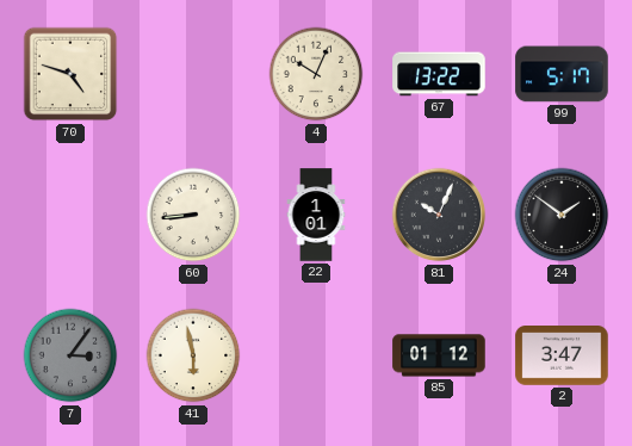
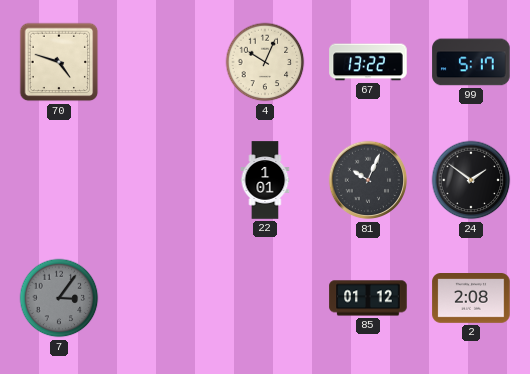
60: 8:44 -> none (193, 215)
41: 5:58 -> none (193, 355)
2: 3:47 -> 2:08 (471, 298)
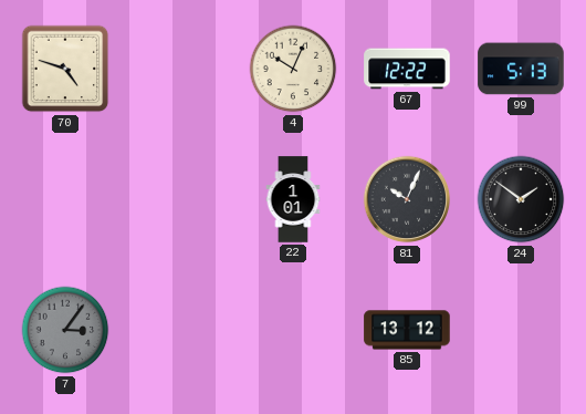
67: 13:22 -> 12:22 (407, 69)
99: 5:17 -> 5:13 (521, 69)
85: 01:12 -> 13:12 (407, 330)
2: 2:08 -> none (471, 298)
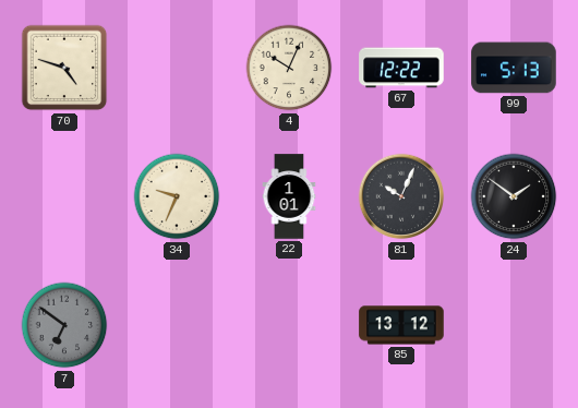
34: none -> 9:34 (177, 196)
7: 3:06 -> 6:51 (64, 325)
